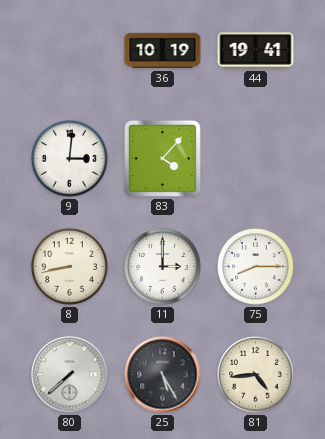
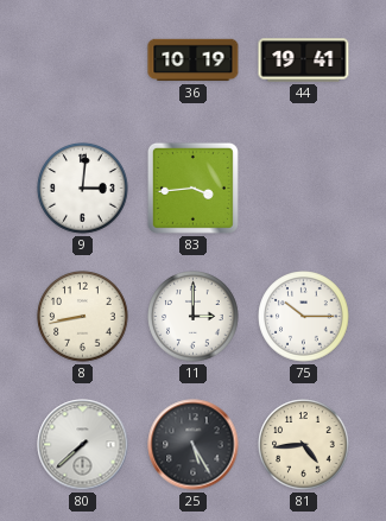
83: 4:07 -> 3:44 (192, 188)
75: 8:15 -> 10:15 (304, 317)
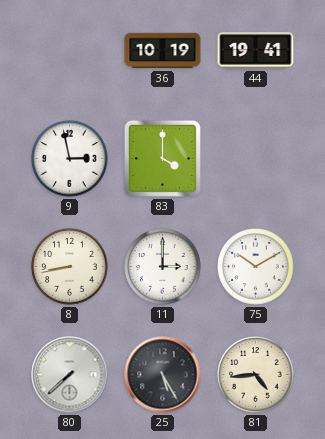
9: 3:01 -> 2:58 (70, 159)
83: 3:44 -> 4:00 (162, 158)
75: 10:15 -> 10:10 (256, 267)
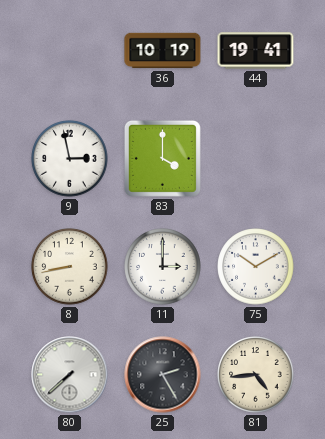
25: 5:25 -> 2:25 (163, 375)
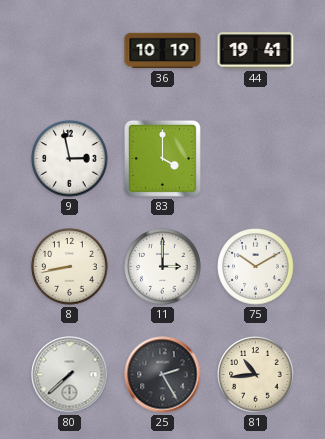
81: 4:44 -> 10:44 (256, 375)
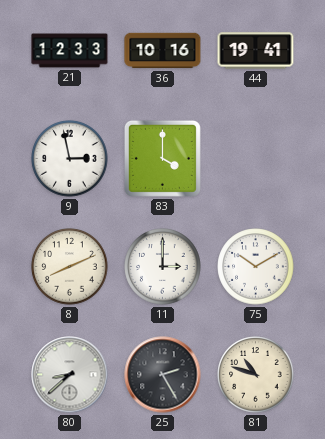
21: none -> 12:33 (70, 51)
36: 10:19 -> 10:16 (163, 51)
8: 8:43 -> 8:11 (70, 267)
80: 7:38 -> 8:38 (70, 375)
81: 10:44 -> 10:48 (256, 375)
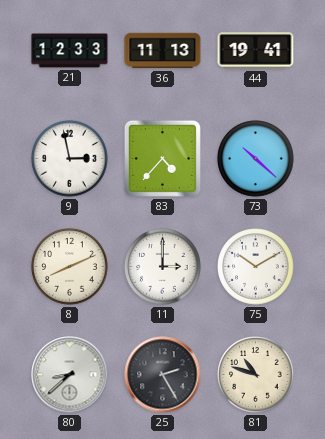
36: 10:16 -> 11:13 (163, 51)
83: 4:00 -> 4:37 (162, 158)
73: none -> 10:22 (256, 159)
